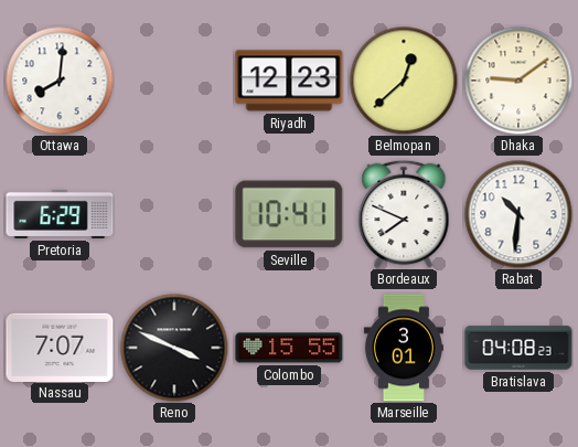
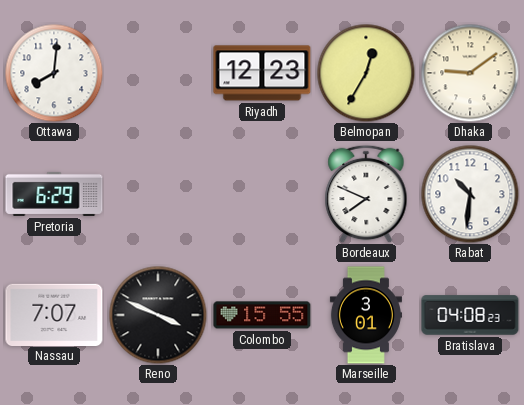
Belmopan: 12:38 -> 12:35 (366, 73)
Seville: 10:41 -> none (289, 214)
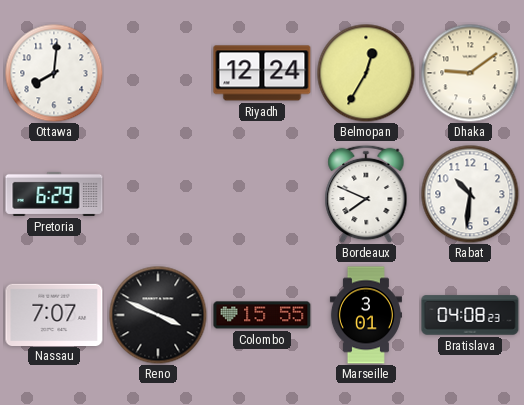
Riyadh: 12:23 -> 12:24 (262, 73)
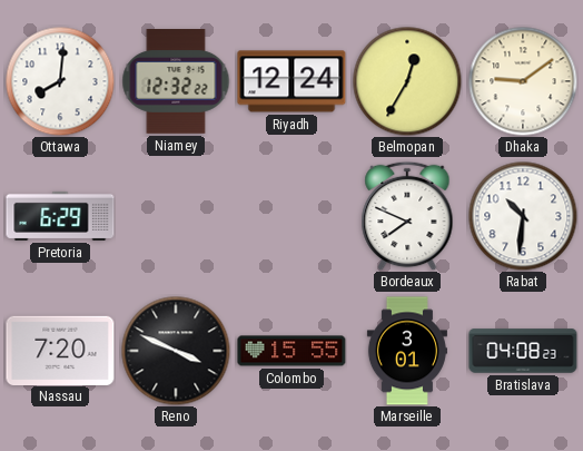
Niamey: none -> 12:32 (176, 82)
Nassau: 7:07 -> 7:20 (60, 350)
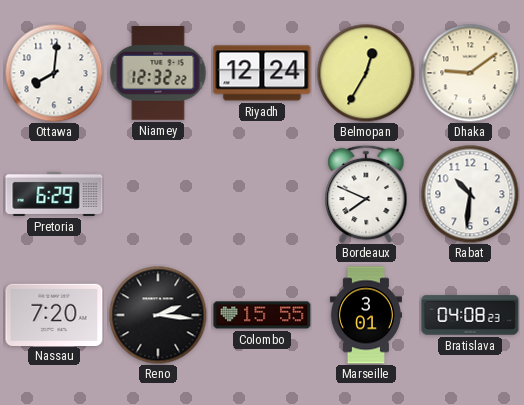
Reno: 3:49 -> 2:16 (158, 315)
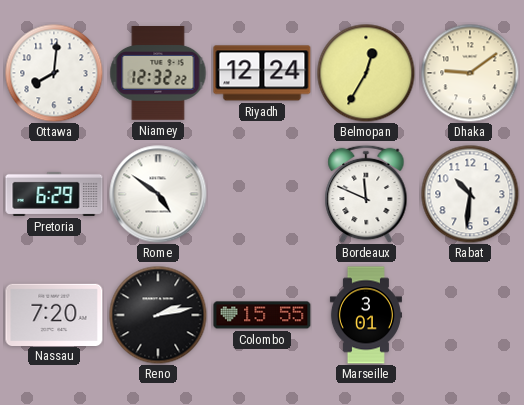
Rome: none -> 4:51 (158, 194)
Bordeaux: 7:49 -> 11:49 (366, 194)
Reno: 2:16 -> 2:13 (158, 315)
Bratislava: 04:08 -> none (470, 315)
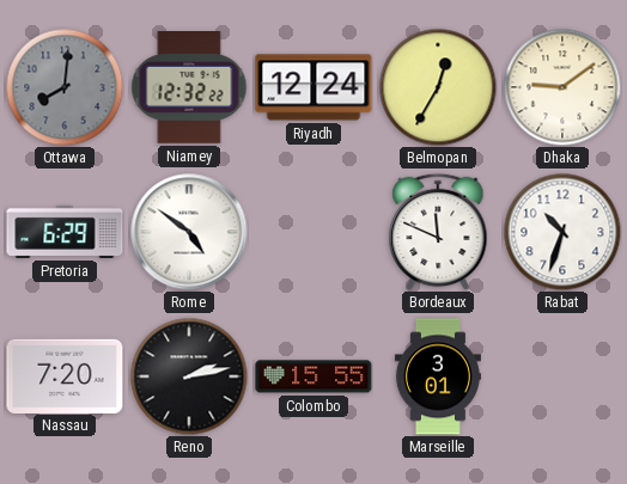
Ottawa dial: white -> grey (65, 87)
Rabat: 10:31 -> 10:33 (562, 232)
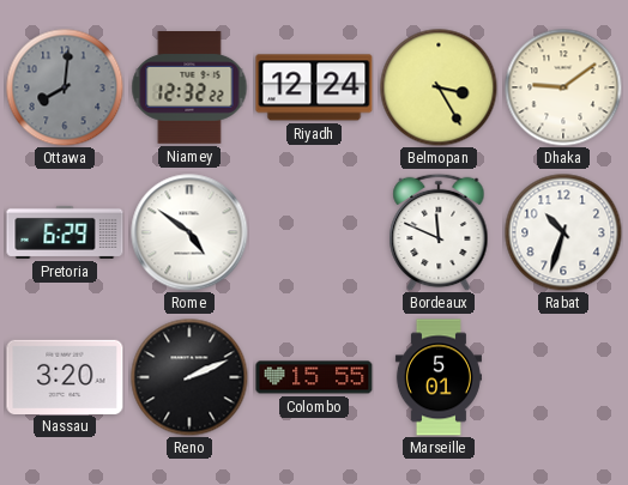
Belmopan: 12:35 -> 3:25 (439, 87)
Nassau: 7:20 -> 3:20 (65, 376)
Reno: 2:13 -> 2:11 (189, 377)
Marseille: 3:01 -> 5:01 (439, 377)
